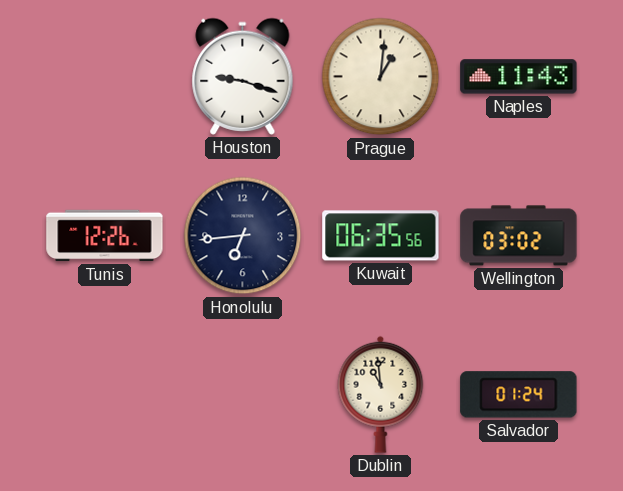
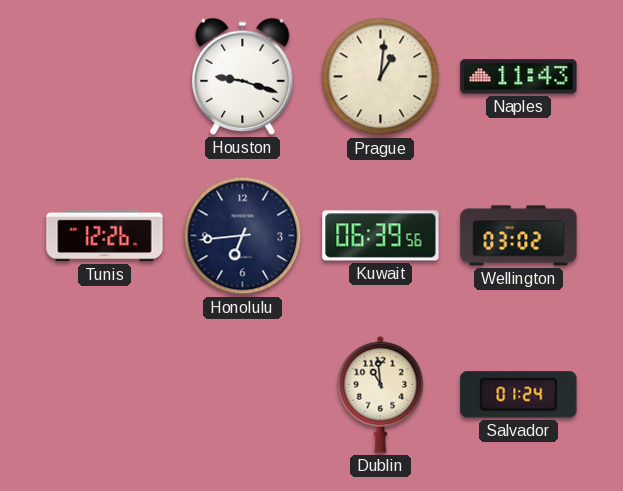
Kuwait: 06:35 -> 06:39 (381, 236)
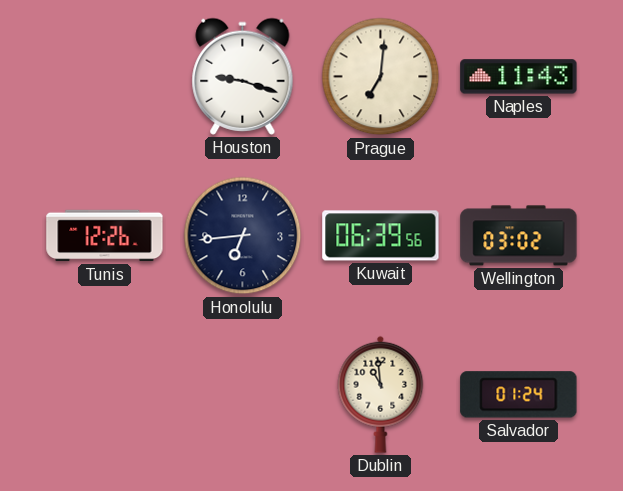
Prague: 1:01 -> 7:01 (381, 77)
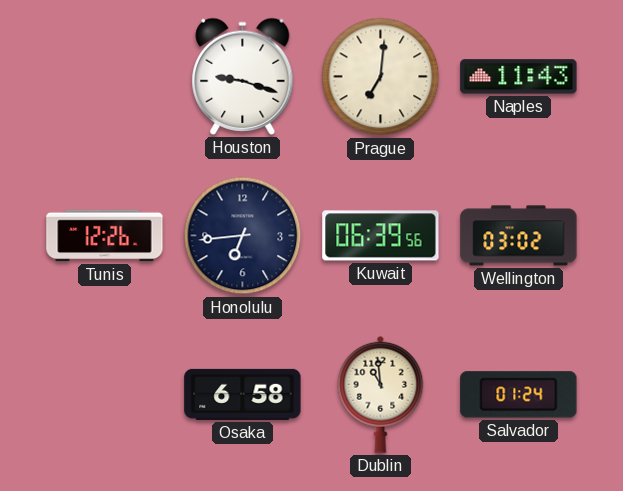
Osaka: none -> 6:58 (243, 394)
